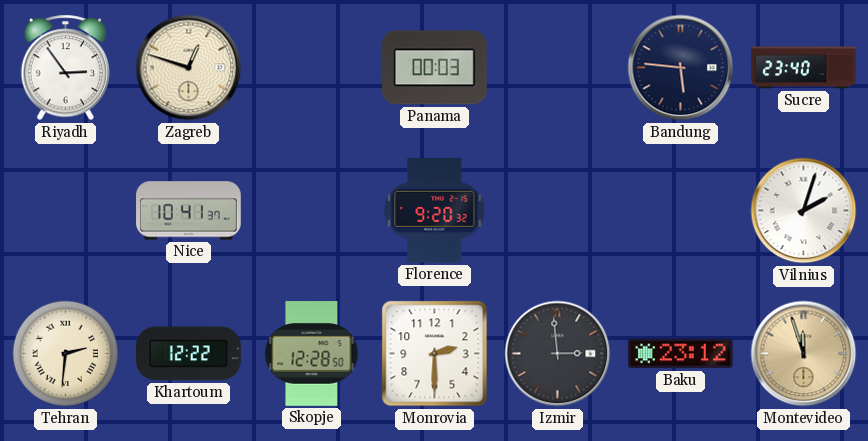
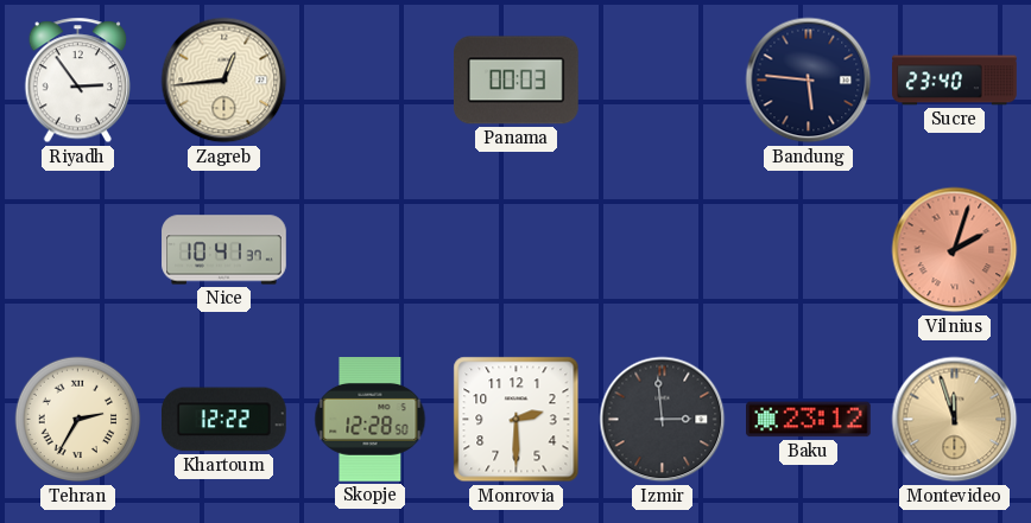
Zagreb: 12:48 -> 12:44 (224, 81)
Florence: 9:20 -> none (435, 211)
Vilnius dial: white -> salmon (955, 250)
Tehran: 2:31 -> 2:35 (78, 420)
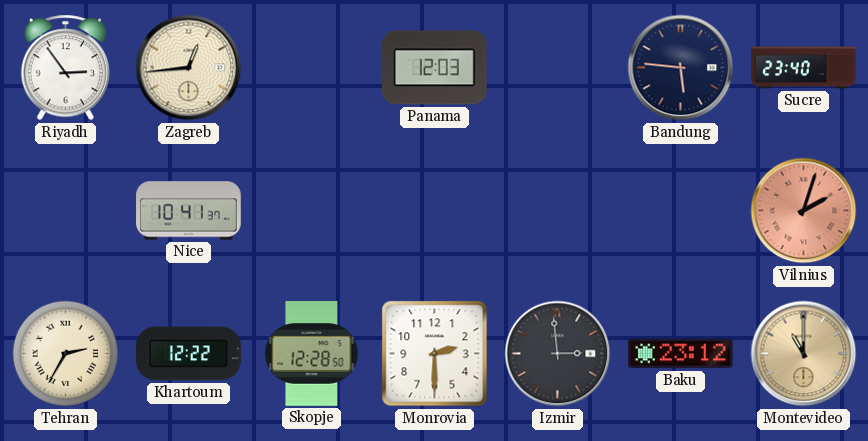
Panama: 00:03 -> 12:03 (435, 68)
Montevideo: 11:57 -> 11:00 (804, 354)
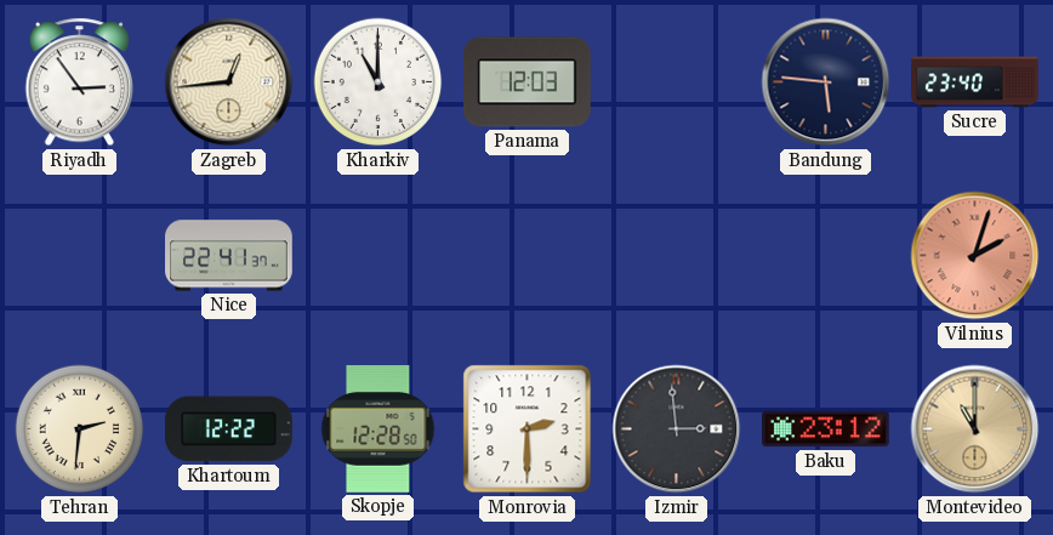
Kharkiv: none -> 11:00 (378, 82)
Nice: 10:41 -> 22:41 (229, 256)
Tehran: 2:35 -> 2:31 (80, 429)
